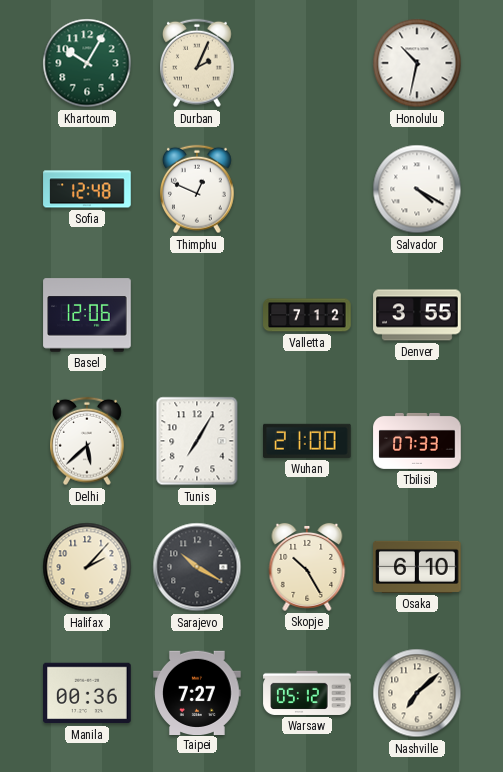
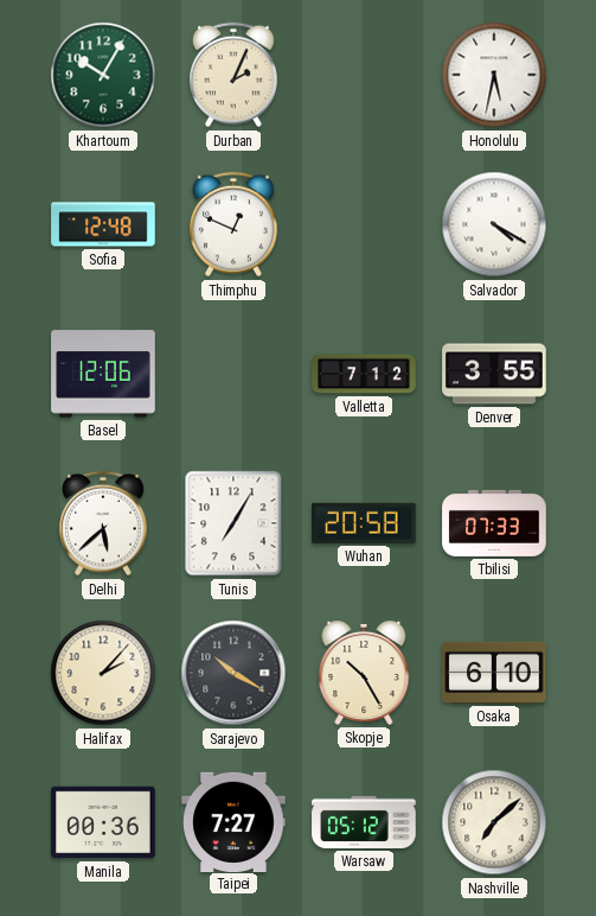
Honolulu: 10:32 -> 5:32 (494, 75)
Wuhan: 21:00 -> 20:58 (365, 523)
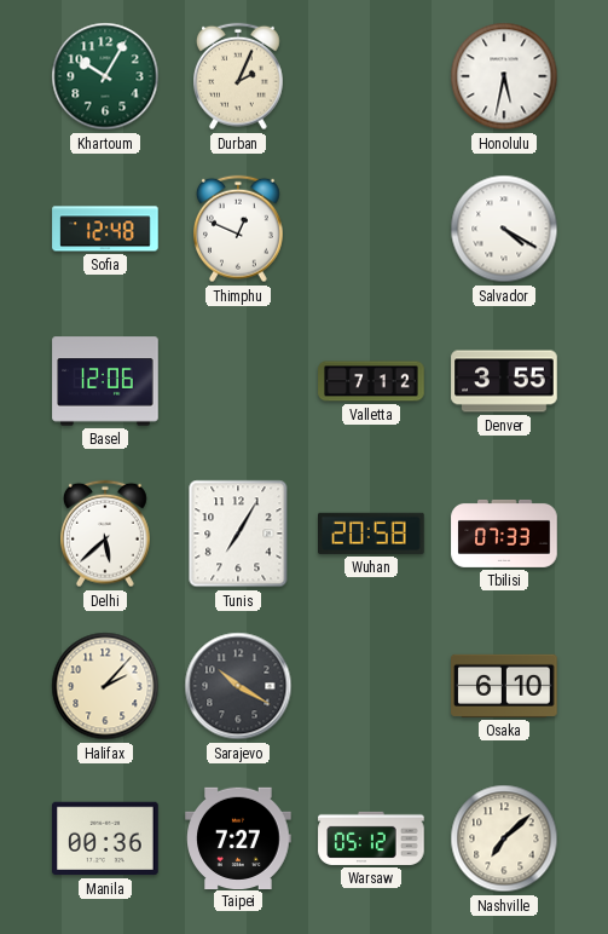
Skopje: 10:25 -> none (364, 673)
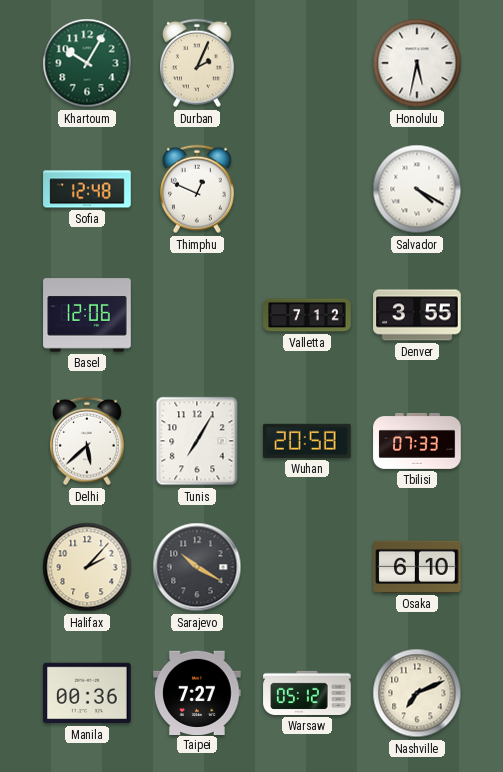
Nashville: 7:08 -> 7:11 (417, 693)
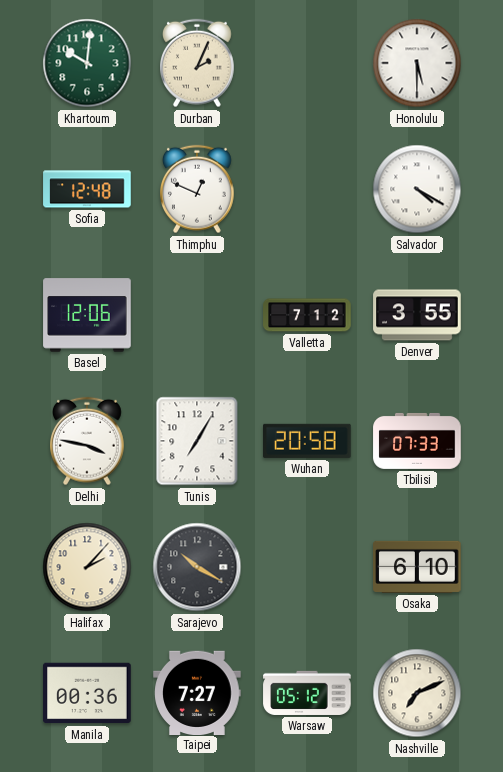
Khartoum: 10:05 -> 10:01 (87, 63)
Honolulu: 5:32 -> 5:30 (417, 63)
Delhi: 5:38 -> 3:47 (88, 441)
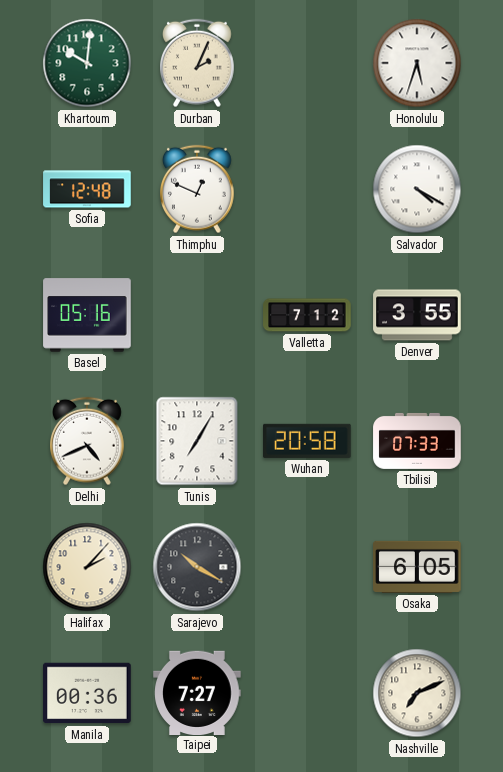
Honolulu: 5:30 -> 5:33 (417, 63)
Basel: 12:06 -> 05:16 (87, 315)
Delhi: 3:47 -> 4:41 (88, 441)
Osaka: 6:10 -> 6:05 (417, 567)
Warsaw: 05:12 -> none (307, 693)
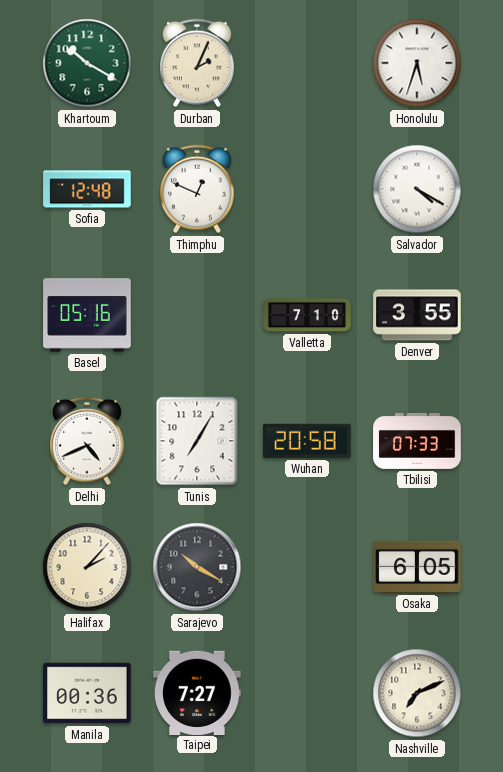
Khartoum: 10:01 -> 10:20 (87, 63)
Valletta: 7:12 -> 7:10 (307, 315)
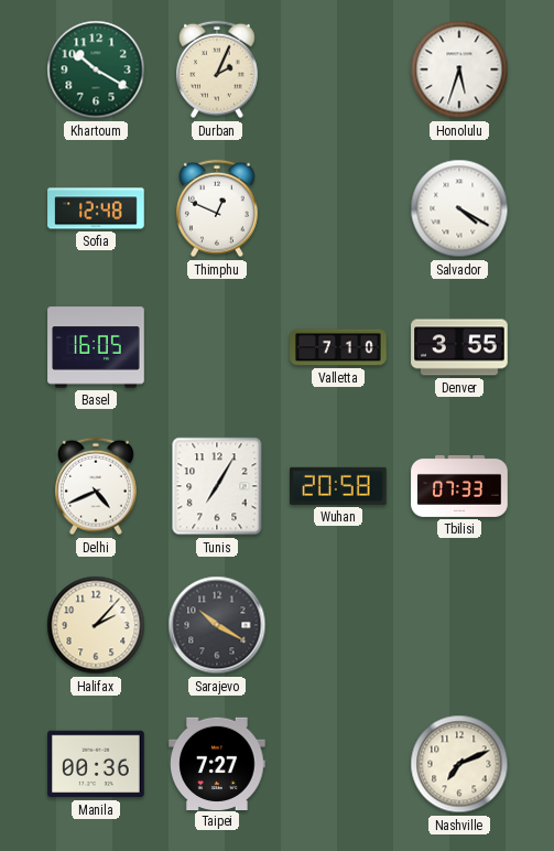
Basel: 05:16 -> 16:05 (96, 347)
Osaka: 6:05 -> none (417, 567)
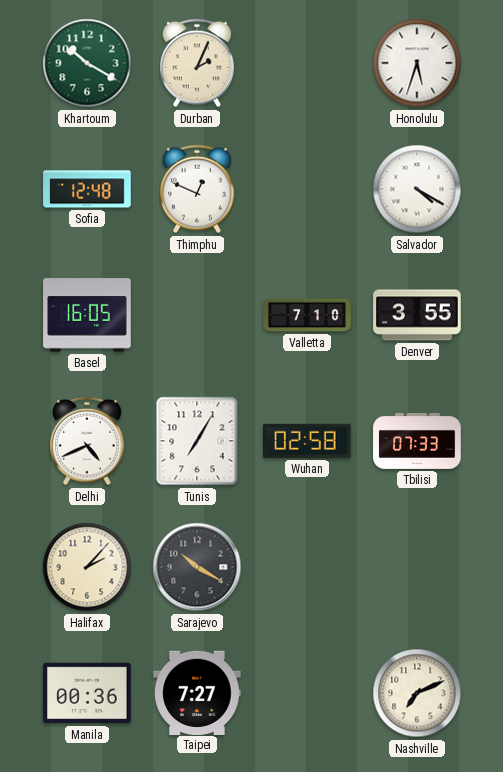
Wuhan: 20:58 -> 02:58 (308, 441)
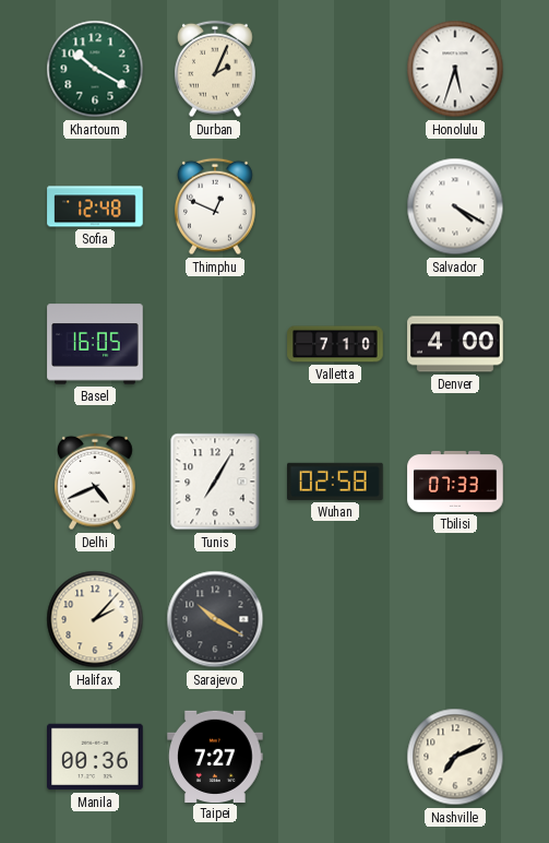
Denver: 3:55 -> 4:00 (455, 344)
